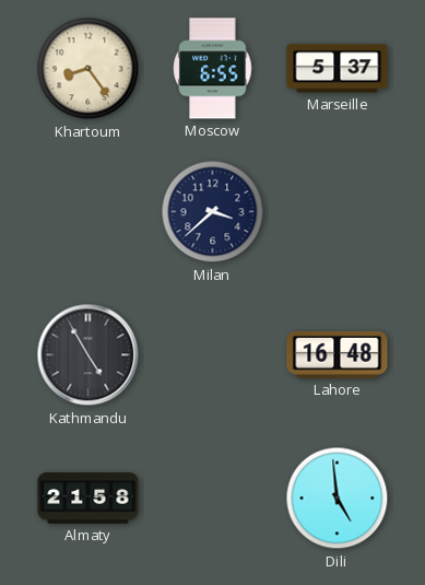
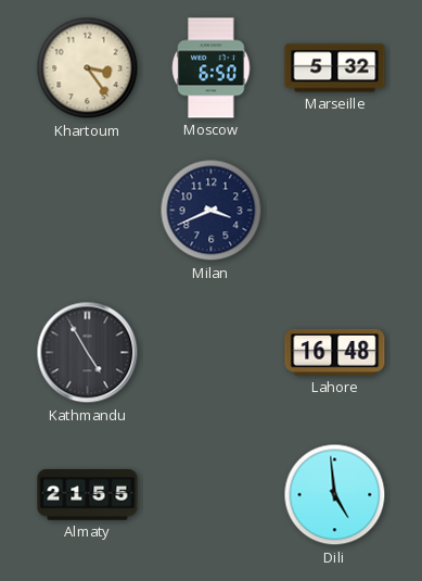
Khartoum: 8:24 -> 3:24 (88, 68)
Moscow: 6:55 -> 6:50 (212, 68)
Marseille: 5:37 -> 5:32 (335, 68)
Milan: 3:38 -> 3:41 (212, 211)
Almaty: 21:58 -> 21:55 (88, 495)
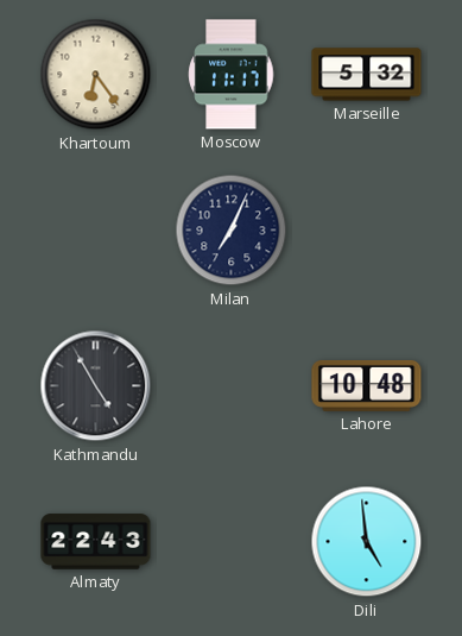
Khartoum: 3:24 -> 6:24 (96, 75)
Moscow: 6:50 -> 11:17 (232, 75)
Milan: 3:41 -> 7:04 (232, 231)
Lahore: 16:48 -> 10:48 (367, 385)
Almaty: 21:55 -> 22:43 (96, 542)
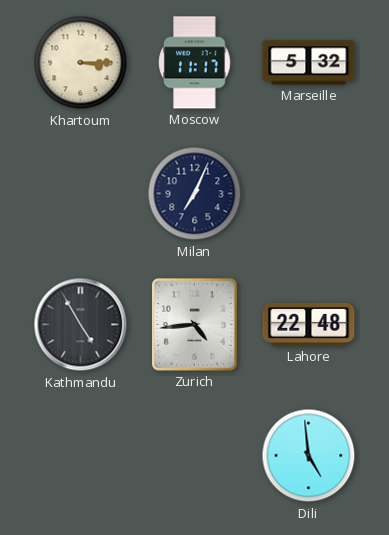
Khartoum: 6:24 -> 3:15 (81, 63)
Zurich: none -> 4:44 (195, 325)
Lahore: 10:48 -> 22:48 (309, 324)
Almaty: 22:43 -> none (96, 542)
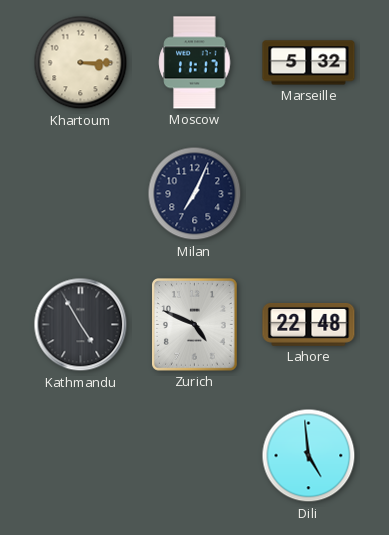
Zurich: 4:44 -> 4:49 (195, 325)
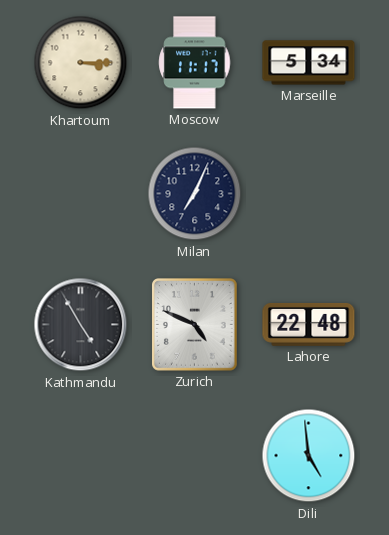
Marseille: 5:32 -> 5:34 (309, 63)
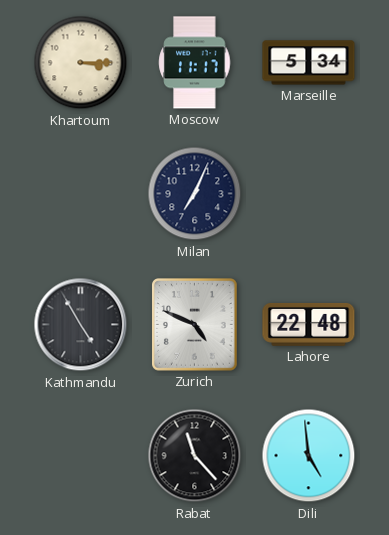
Rabat: none -> 11:23 (195, 456)
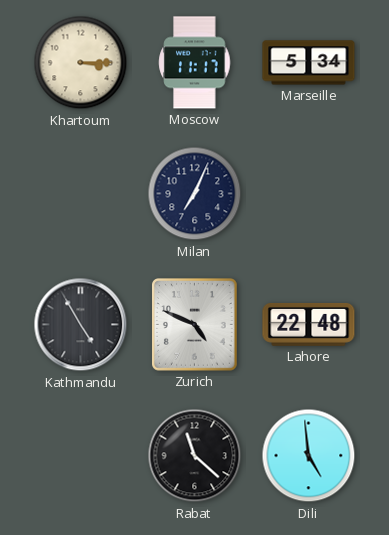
Rabat: 11:23 -> 11:22 (195, 456)
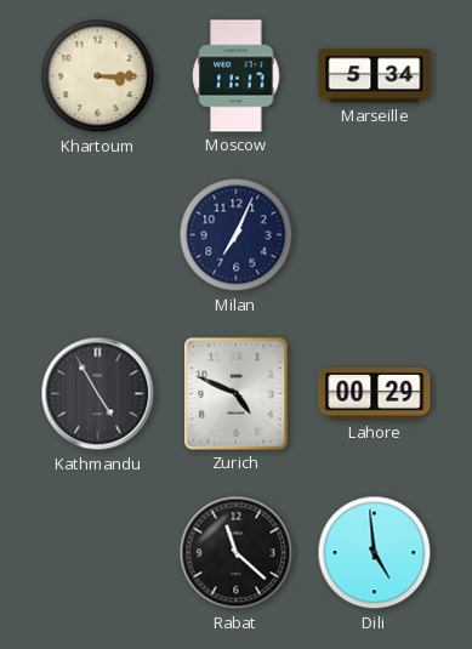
Lahore: 22:48 -> 00:29 (375, 393)
